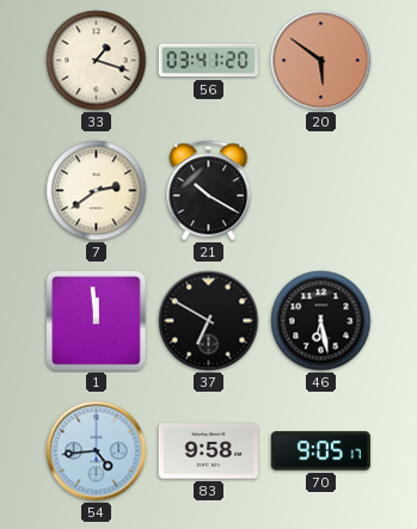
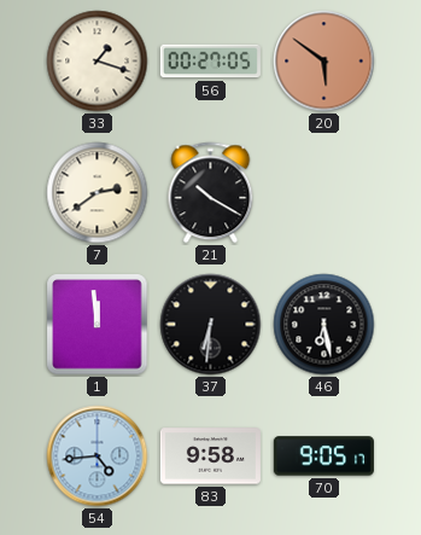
56: 03:41 -> 00:27 (210, 62)
37: 6:50 -> 6:31 (211, 325)
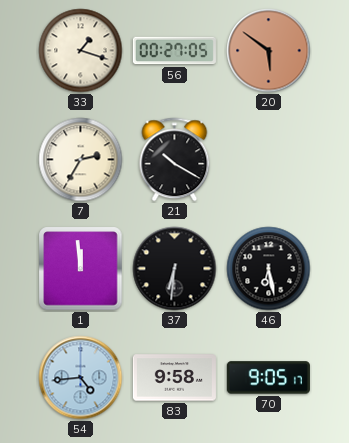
7: 2:39 -> 2:35 (81, 160)
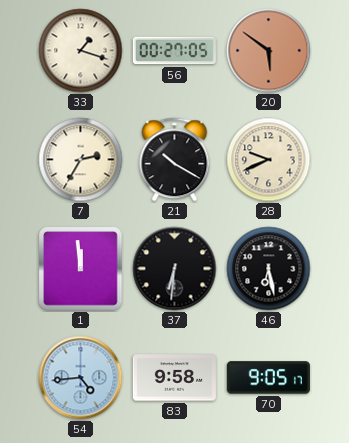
28: none -> 9:41 (269, 160)
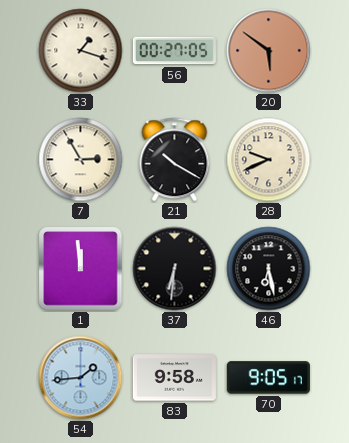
7: 2:35 -> 2:55 (81, 160)
54: 4:44 -> 1:44 (81, 378)
